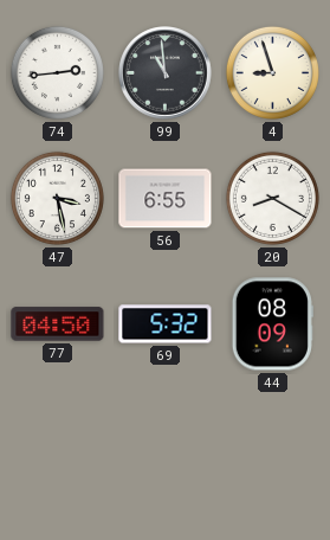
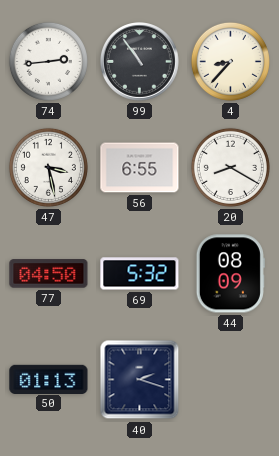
99: 10:59 -> 10:54 (140, 62)
4: 8:57 -> 8:37 (230, 61)
50: none -> 01:13 (49, 379)
40: none -> 2:18 (140, 380)
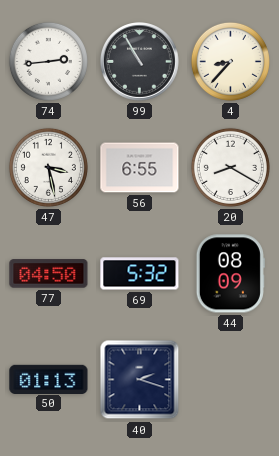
99: 10:54 -> 10:55 (140, 62)
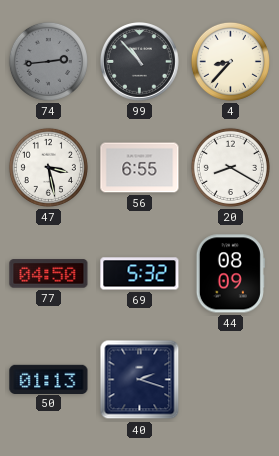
74 dial: white -> grey (48, 61)
99: 10:55 -> 10:53 (140, 62)
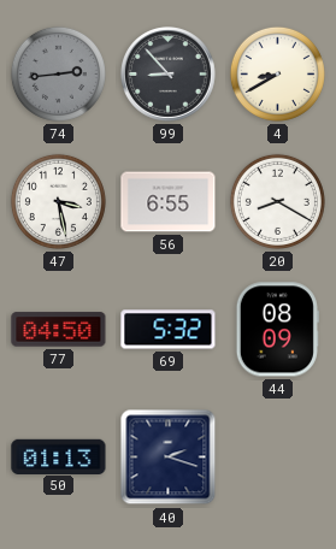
99: 10:53 -> 8:53 (169, 75)
4: 8:37 -> 8:40 (277, 73)
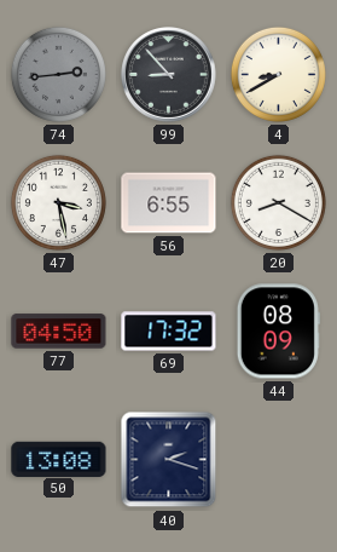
69: 5:32 -> 17:32 (169, 332)
50: 01:13 -> 13:08 (59, 459)
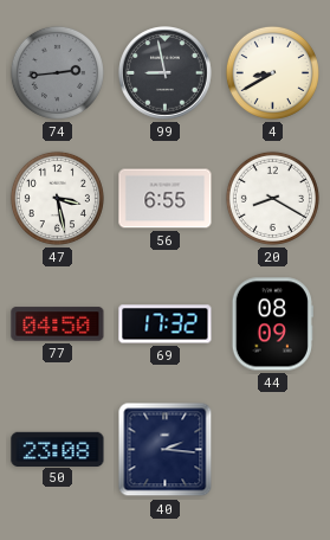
99: 8:53 -> 8:58 (166, 73)
50: 13:08 -> 23:08 (58, 449)
40: 2:18 -> 2:16 (166, 450)
